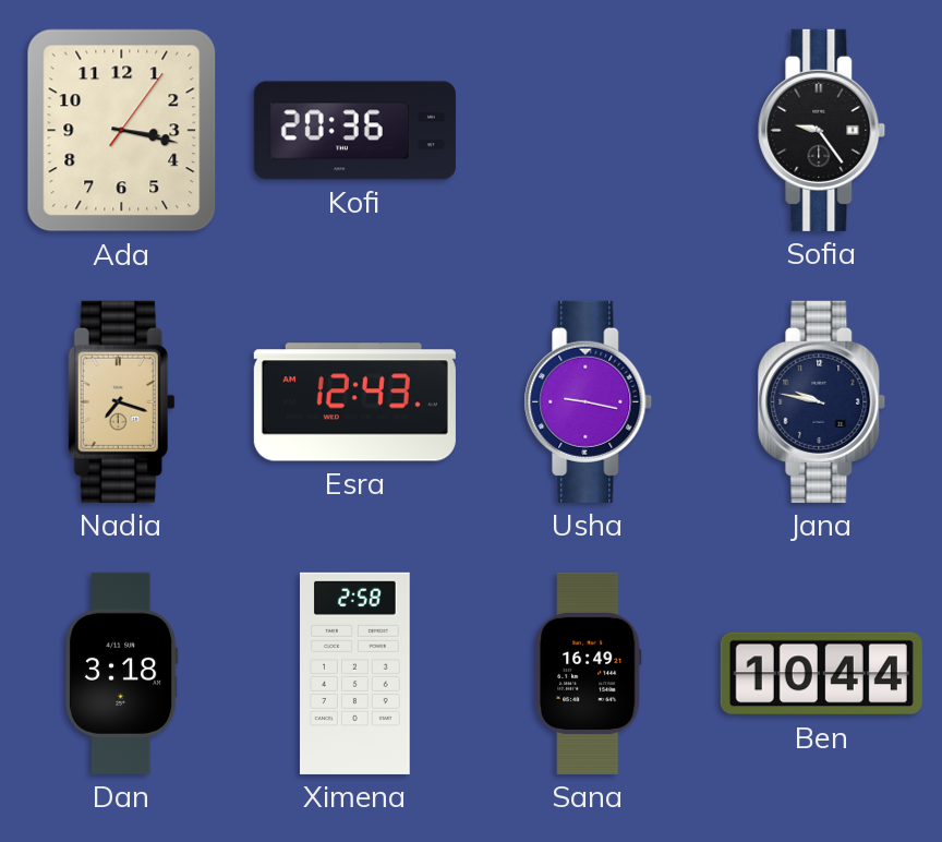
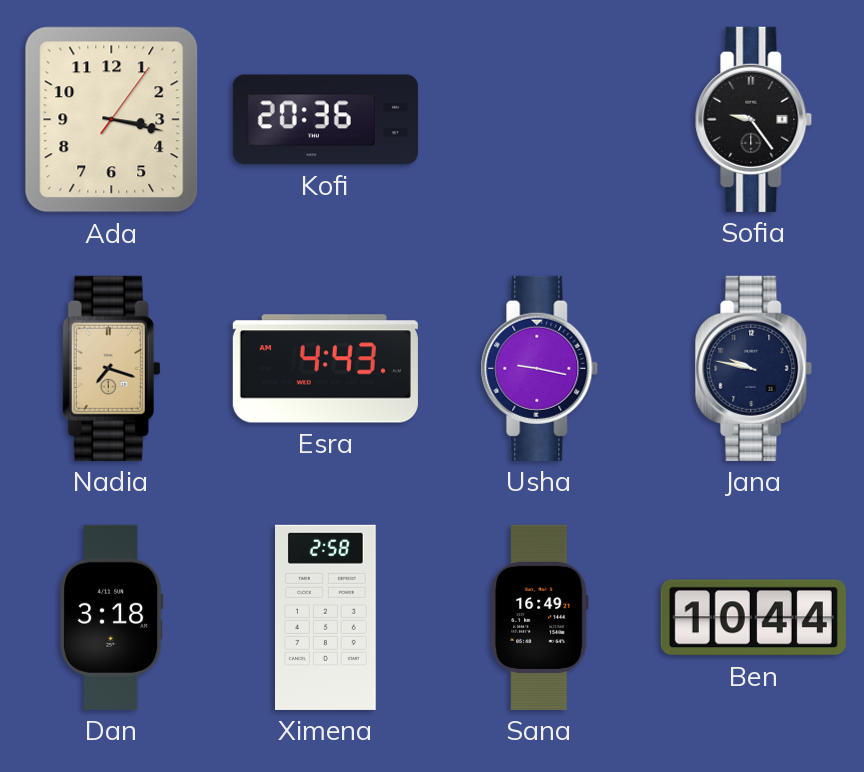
Esra: 12:43 -> 4:43 (325, 369)
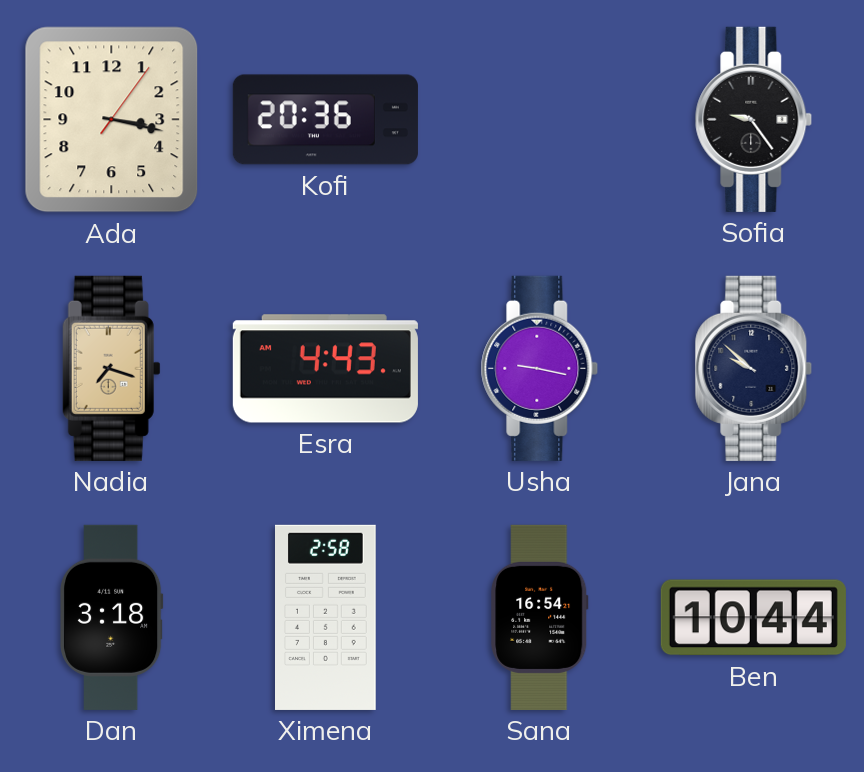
Jana: 9:47 -> 9:52 (754, 368)
Sana: 16:49 -> 16:54 (540, 617)
